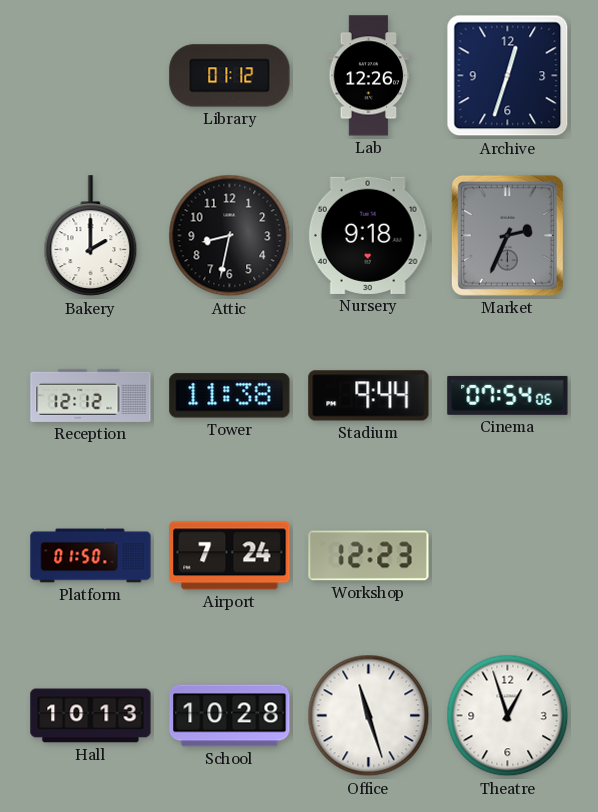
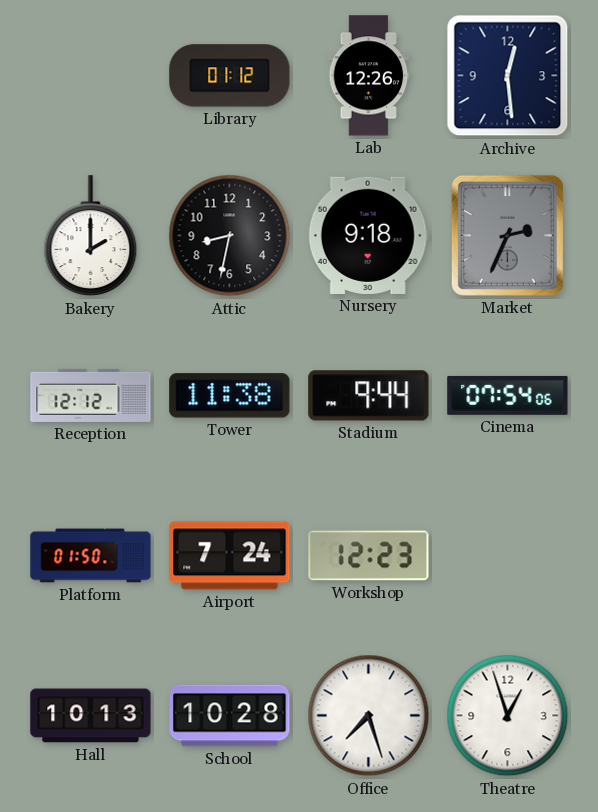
Archive: 12:33 -> 12:29 (508, 76)
Office: 11:27 -> 7:27 (369, 716)
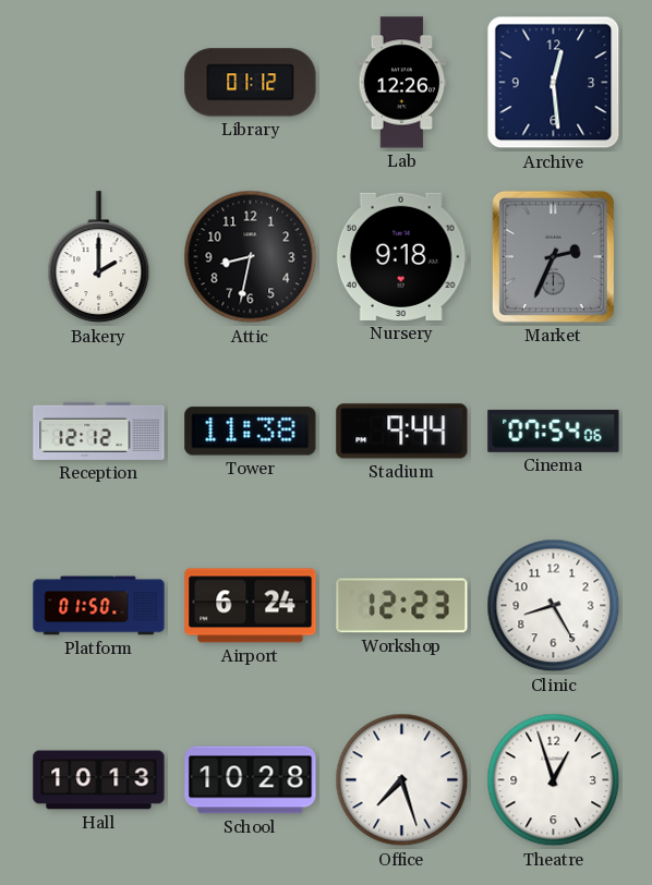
Airport: 7:24 -> 6:24 (251, 606)
Clinic: none -> 8:25 (554, 606)
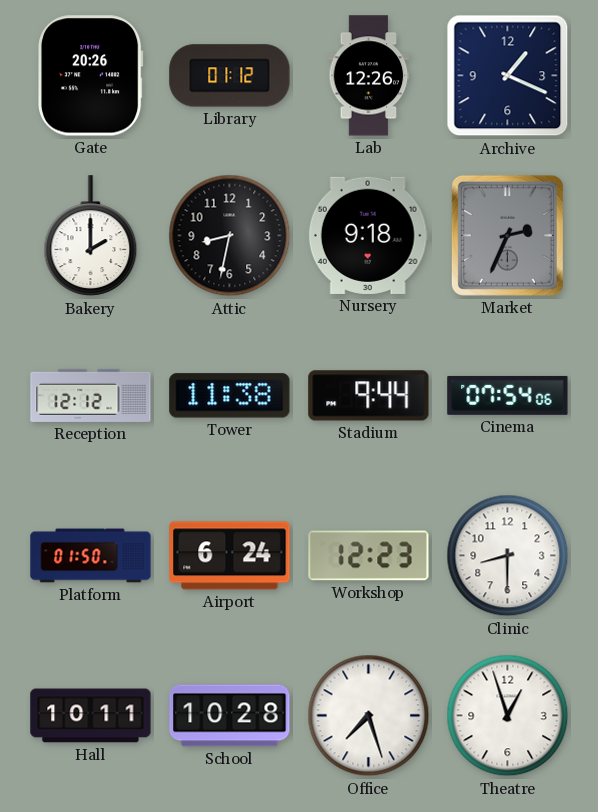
Gate: none -> 20:26 (91, 76)
Archive: 12:29 -> 1:19 (508, 76)
Clinic: 8:25 -> 8:30 (508, 556)
Hall: 10:13 -> 10:11 (91, 716)
